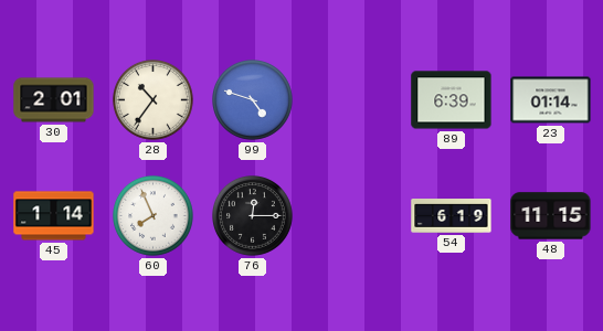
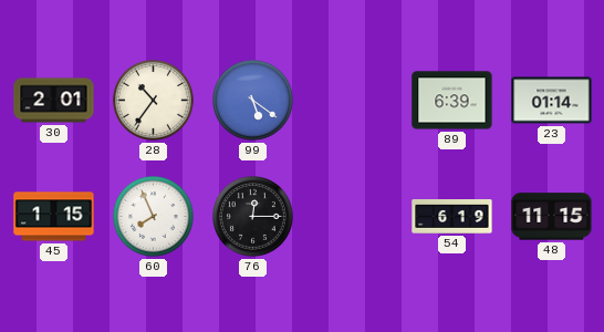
99: 4:48 -> 5:21 (253, 101)
45: 1:14 -> 1:15 (54, 217)
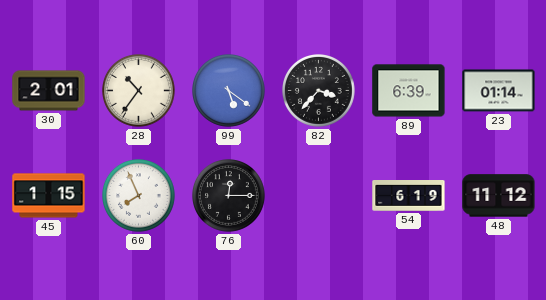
82: none -> 3:37 (319, 91)
48: 11:15 -> 11:12 (499, 196)
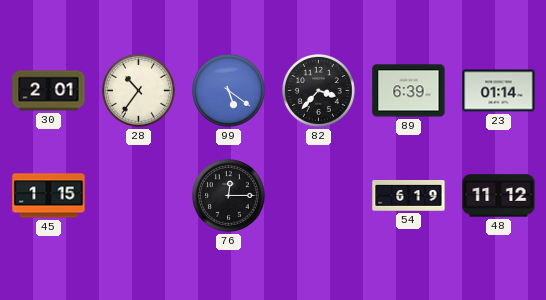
60: 7:56 -> none (139, 196)
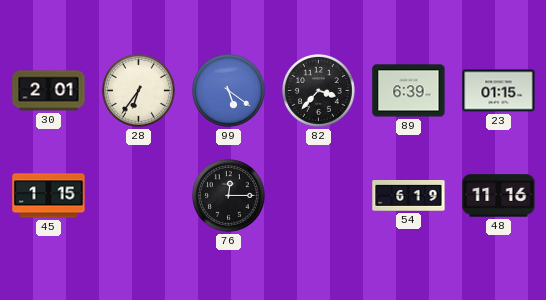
28: 10:36 -> 6:36 (139, 91)
23: 01:14 -> 01:15 (499, 91)
48: 11:12 -> 11:16 (499, 196)
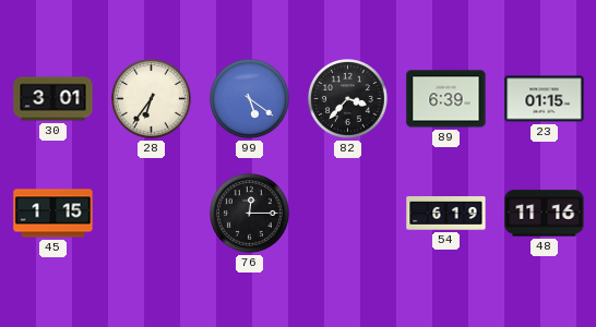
30: 2:01 -> 3:01 (53, 99)
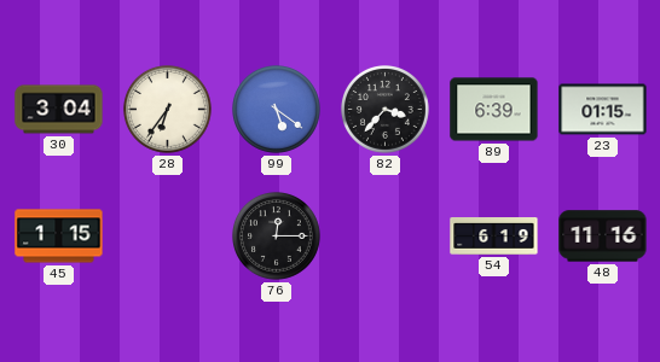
30: 3:01 -> 3:04 (59, 110)
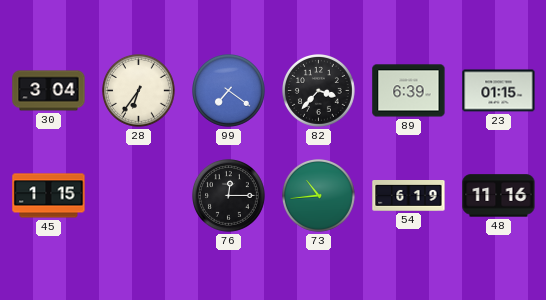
99: 5:21 -> 7:21 (229, 91)
73: none -> 10:44 (319, 196)
